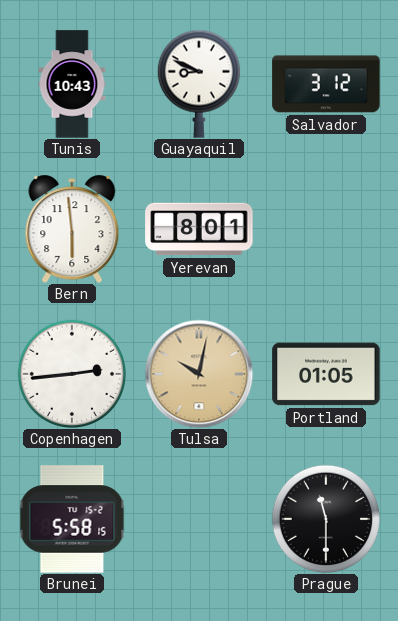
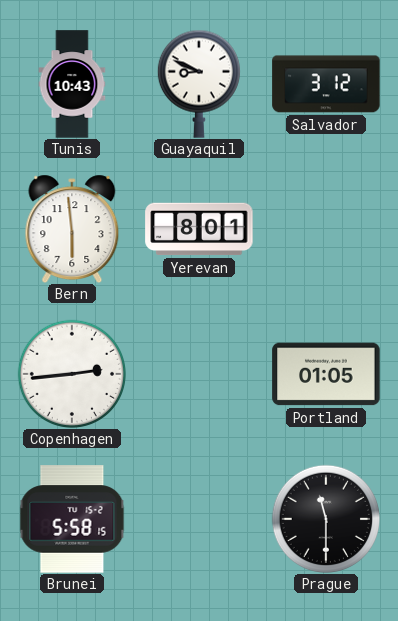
Tulsa: 10:02 -> none (199, 374)
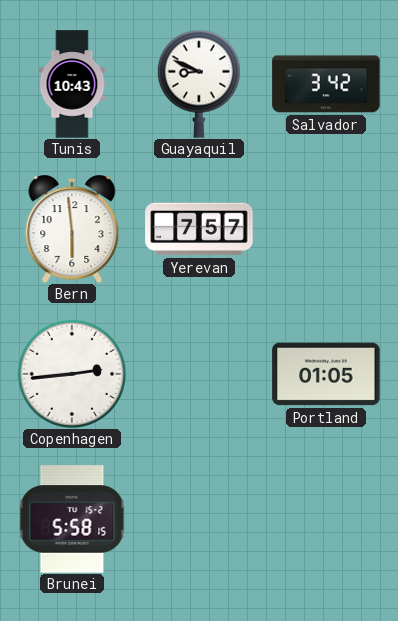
Salvador: 3:12 -> 3:42 (326, 84)
Yerevan: 8:01 -> 7:57 (199, 229)
Prague: 11:30 -> none (325, 518)
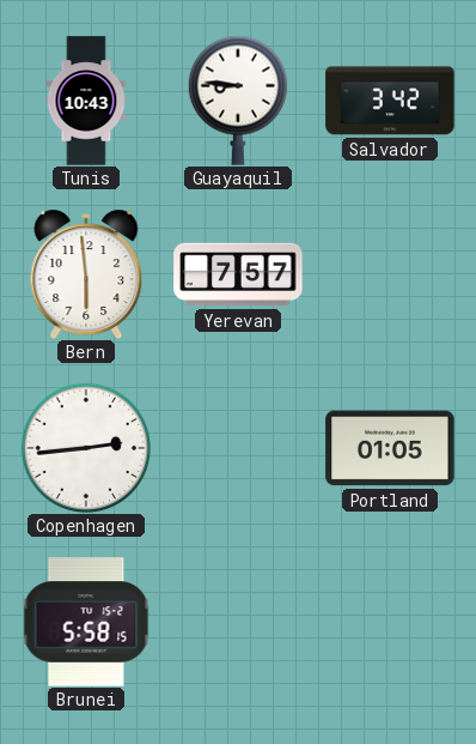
Guayaquil: 8:49 -> 8:46 (238, 101)
